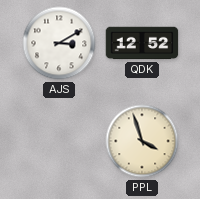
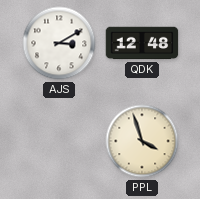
QDK: 12:52 -> 12:48 (142, 43)
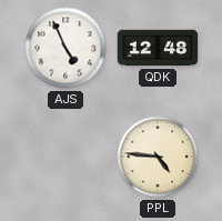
AJS: 3:10 -> 4:56 (65, 48)
PPL: 3:57 -> 4:46 (158, 157)
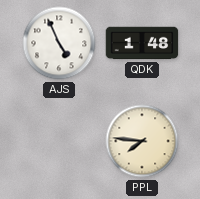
QDK: 12:48 -> 1:48 (142, 43)
PPL: 4:46 -> 7:46 (142, 141)
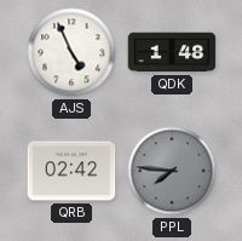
QRB: none -> 02:42 (71, 171)
PPL dial: cream -> grey (172, 171)
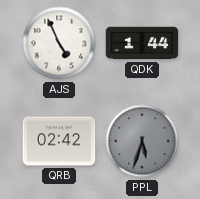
QDK: 1:48 -> 1:44 (142, 43)
PPL: 7:46 -> 5:33 (142, 141)
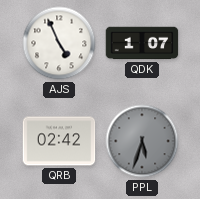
QDK: 1:44 -> 1:07 (142, 43)
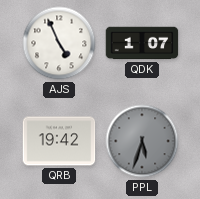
QRB: 02:42 -> 19:42 (59, 141)
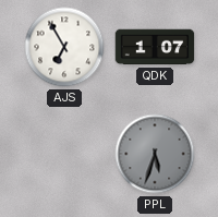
AJS: 4:56 -> 6:55 (64, 47)
QRB: 19:42 -> none (59, 141)
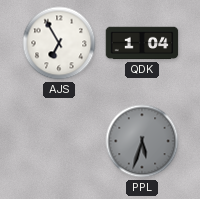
QDK: 1:07 -> 1:04 (142, 43)
